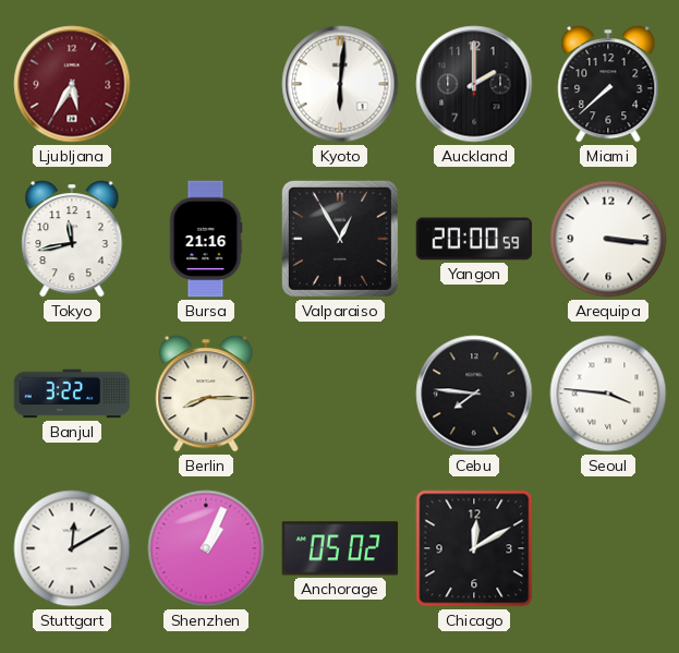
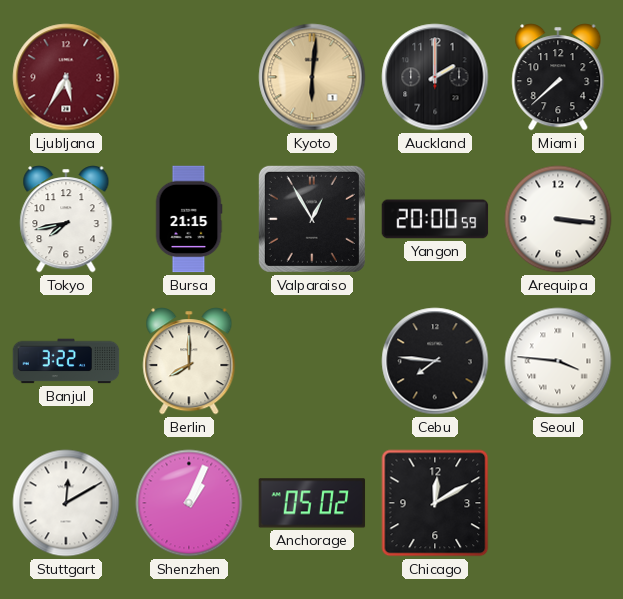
Kyoto dial: white -> champagne (312, 77)
Tokyo: 11:43 -> 7:43 (66, 219)
Bursa: 21:16 -> 21:15 (189, 219)
Berlin: 8:15 -> 8:00 (189, 361)
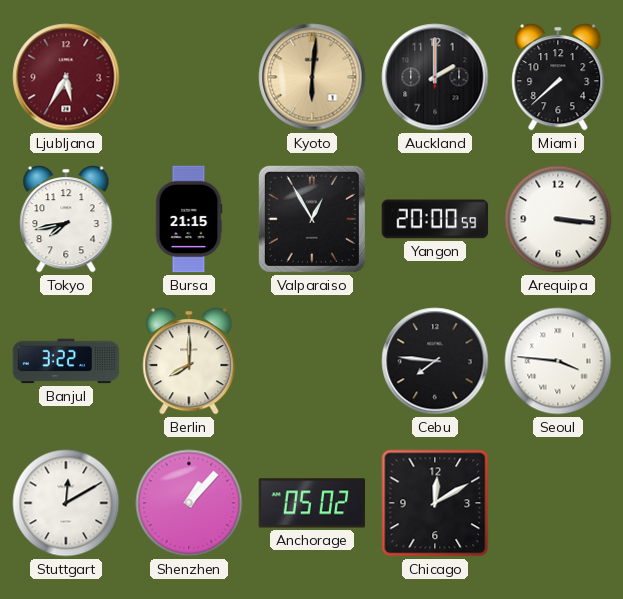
Shenzhen: 1:04 -> 1:07 (189, 503)
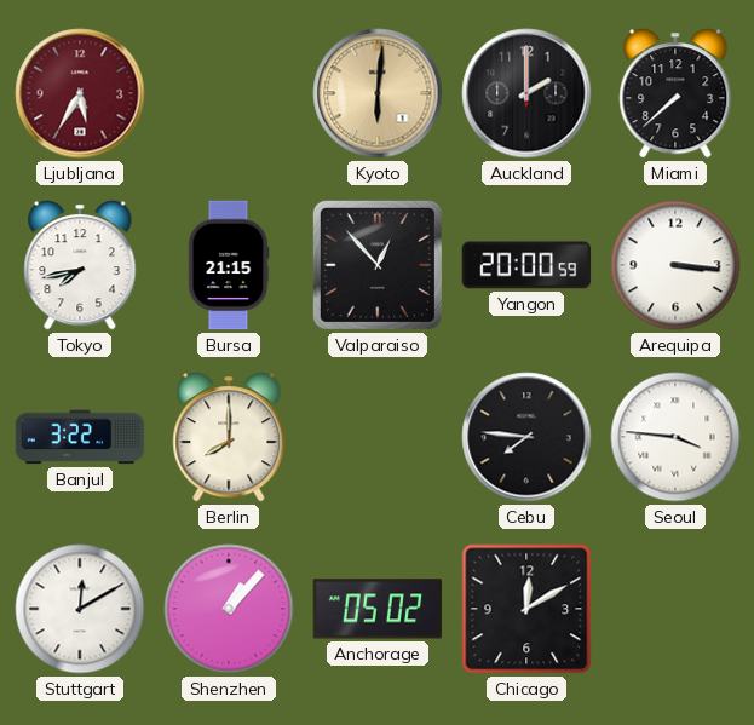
Valparaiso: 12:55 -> 12:53 (378, 265)
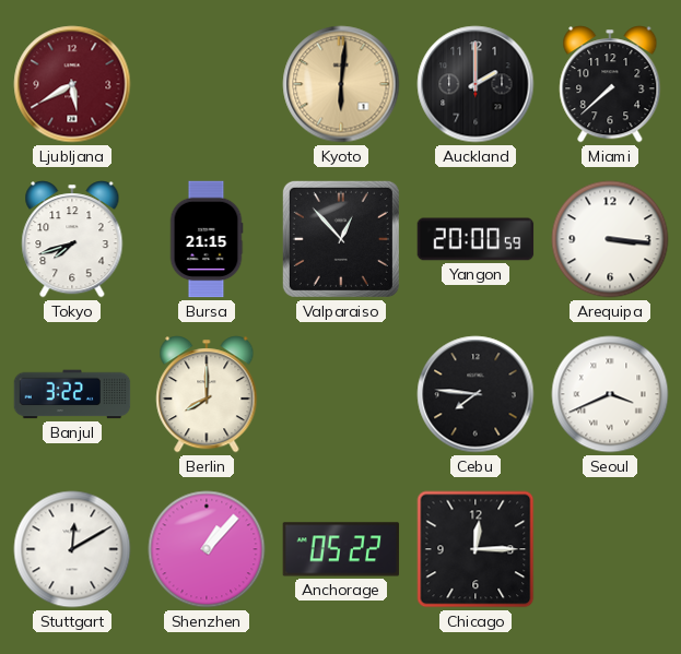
Ljubljana: 5:35 -> 5:40 (72, 84)
Tokyo: 7:43 -> 7:42 (72, 239)
Seoul: 3:46 -> 3:41 (610, 394)
Anchorage: 05:02 -> 05:22 (341, 549)
Chicago: 12:10 -> 12:15 (475, 549)
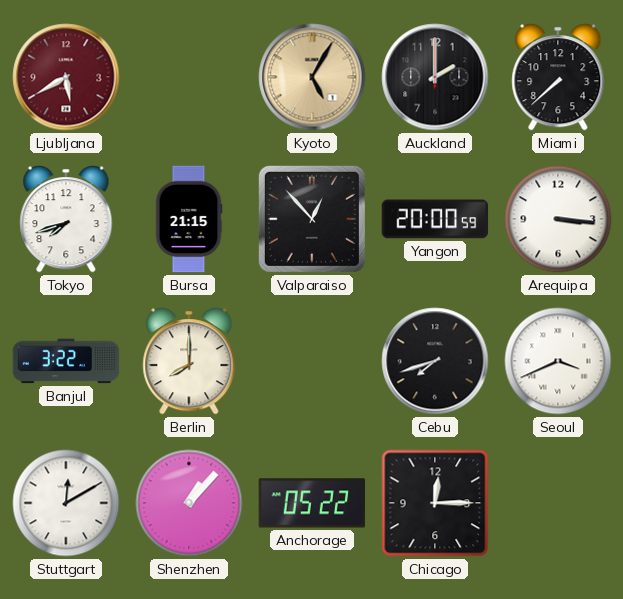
Kyoto: 6:01 -> 5:05 (312, 77)
Cebu: 7:46 -> 7:42 (435, 361)
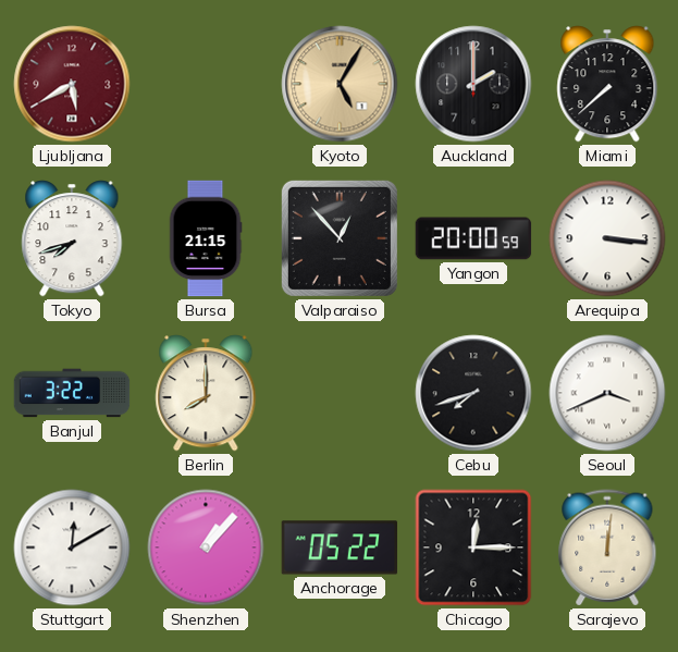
Sarajevo: none -> 12:01 (607, 548)
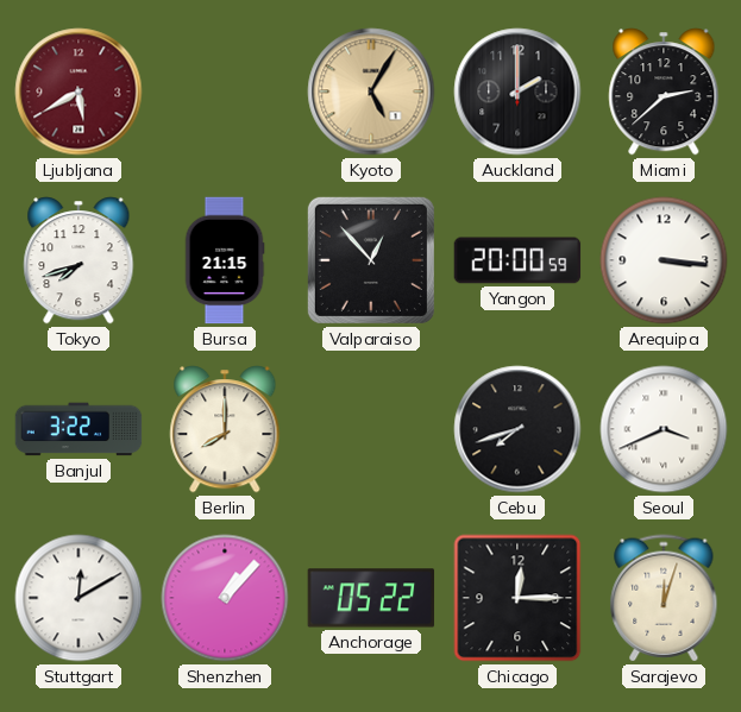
Miami: 7:38 -> 2:38 (664, 92)
Sarajevo: 12:01 -> 12:03 (664, 598)
